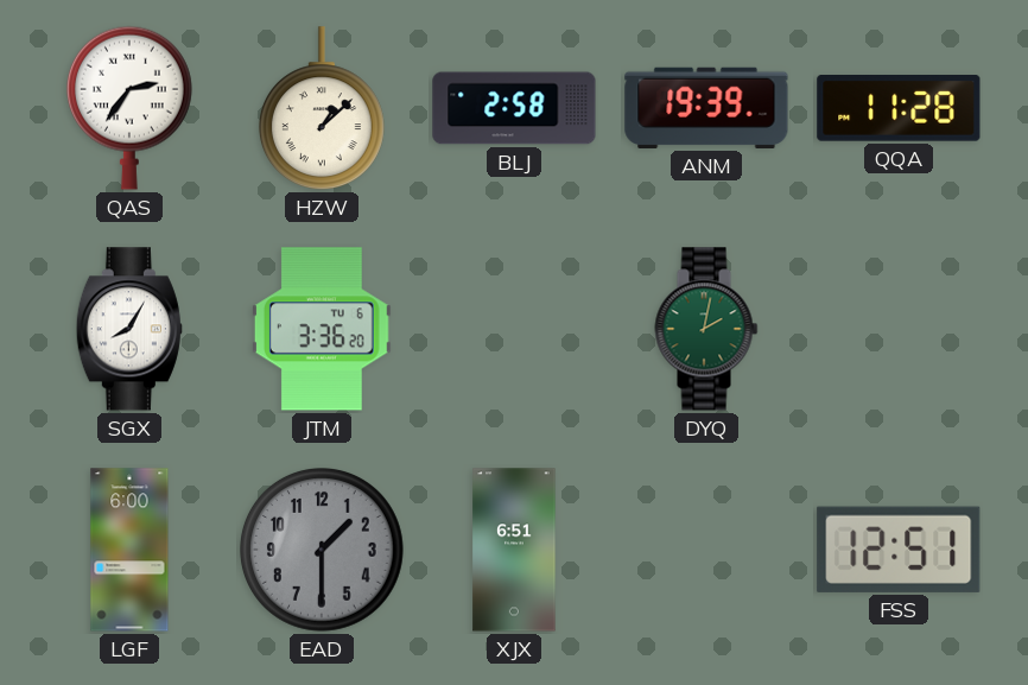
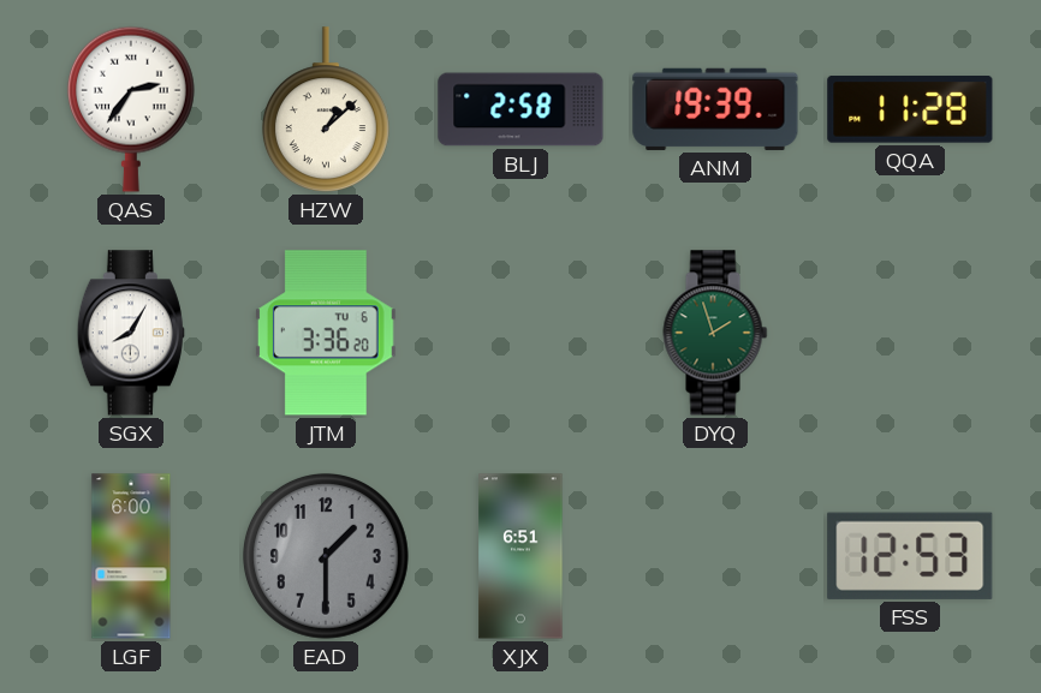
DYQ: 2:02 -> 1:57 (715, 333)
FSS: 12:51 -> 12:53 (910, 556)
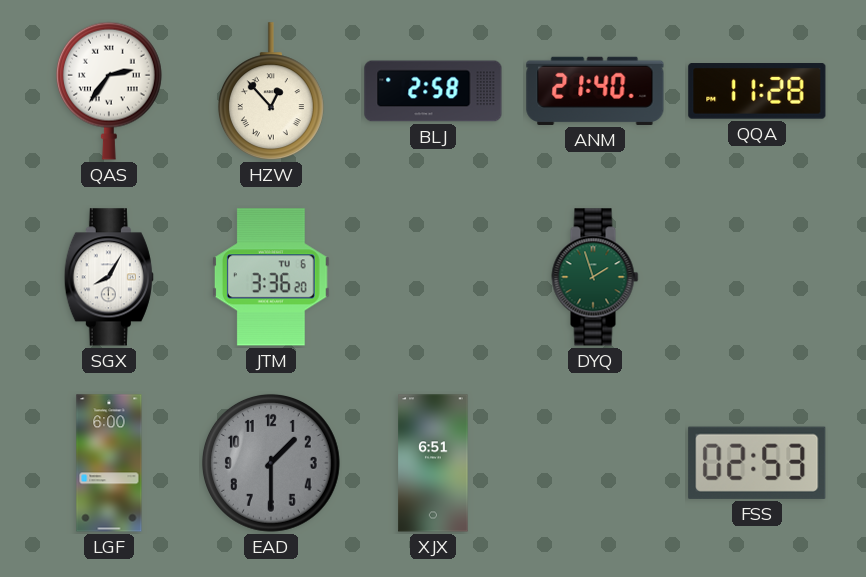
HZW: 1:08 -> 12:53 (271, 91)
ANM: 19:39 -> 21:40 (595, 91)
FSS: 12:53 -> 02:53 (757, 463)
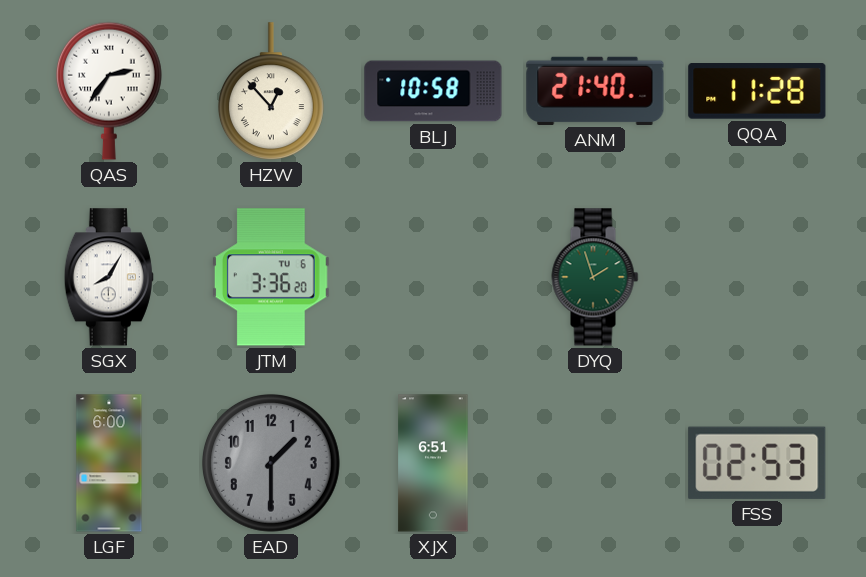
BLJ: 2:58 -> 10:58 (433, 91)
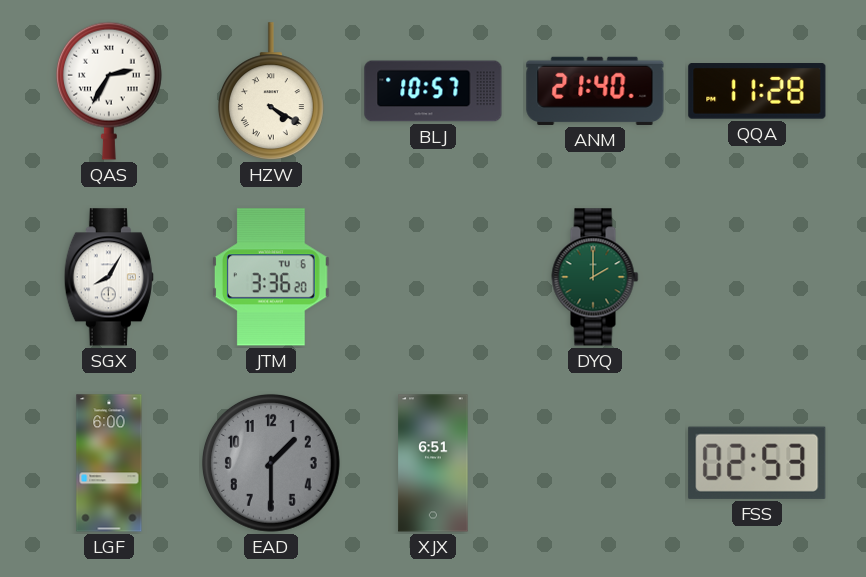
QAS: 2:36 -> 2:35 (109, 91)
HZW: 12:53 -> 4:20 (271, 91)
BLJ: 10:58 -> 10:57 (433, 91)
DYQ: 1:57 -> 2:00 (595, 277)
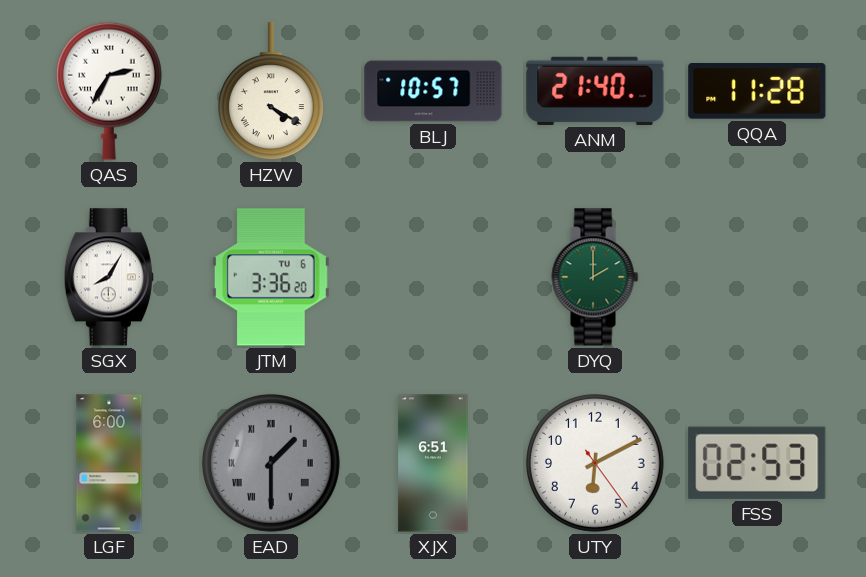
EAD numerals: Arabic -> Roman (271, 463)
UTY: none -> 6:10 (595, 463)
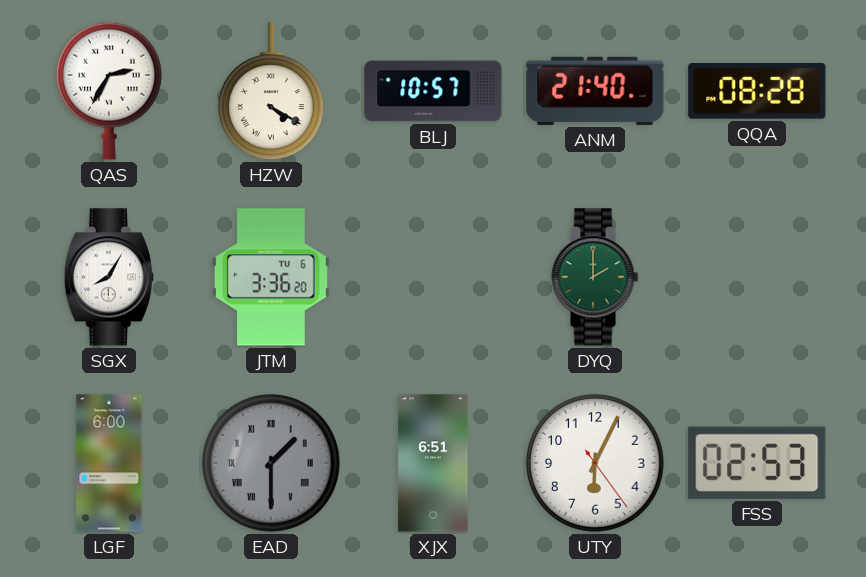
QQA: 11:28 -> 08:28 (757, 92)
UTY: 6:10 -> 6:04 (595, 463)
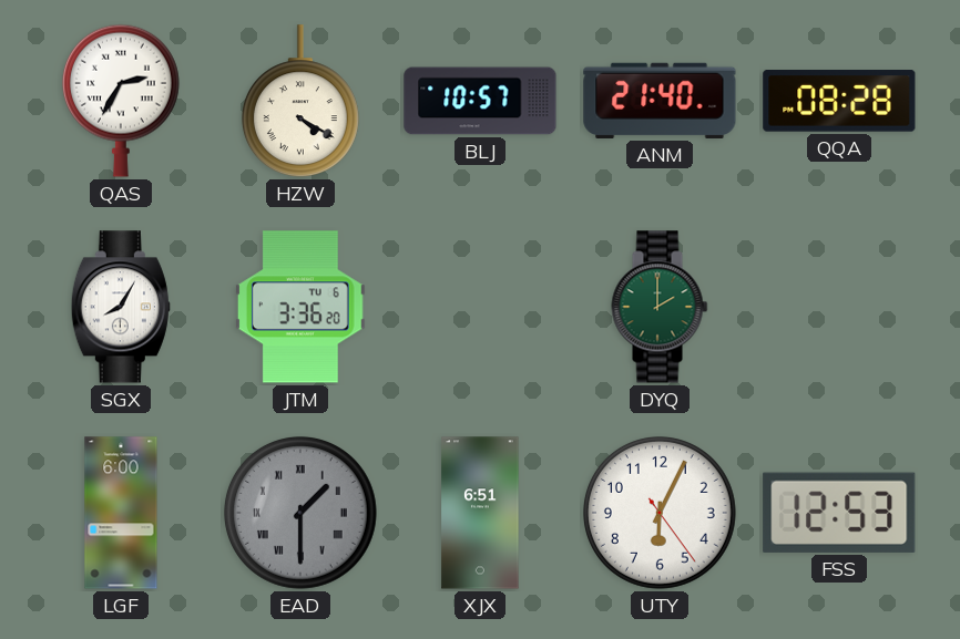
FSS: 02:53 -> 12:53 (839, 513)
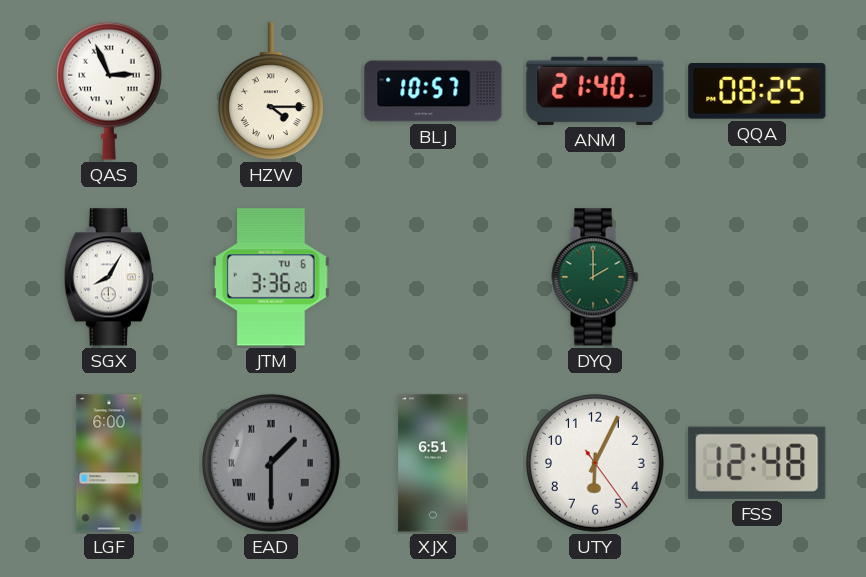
QAS: 2:35 -> 2:56 (109, 91)
HZW: 4:20 -> 4:15 (271, 91)
QQA: 08:28 -> 08:25 (757, 92)
FSS: 12:53 -> 12:48 (757, 463)
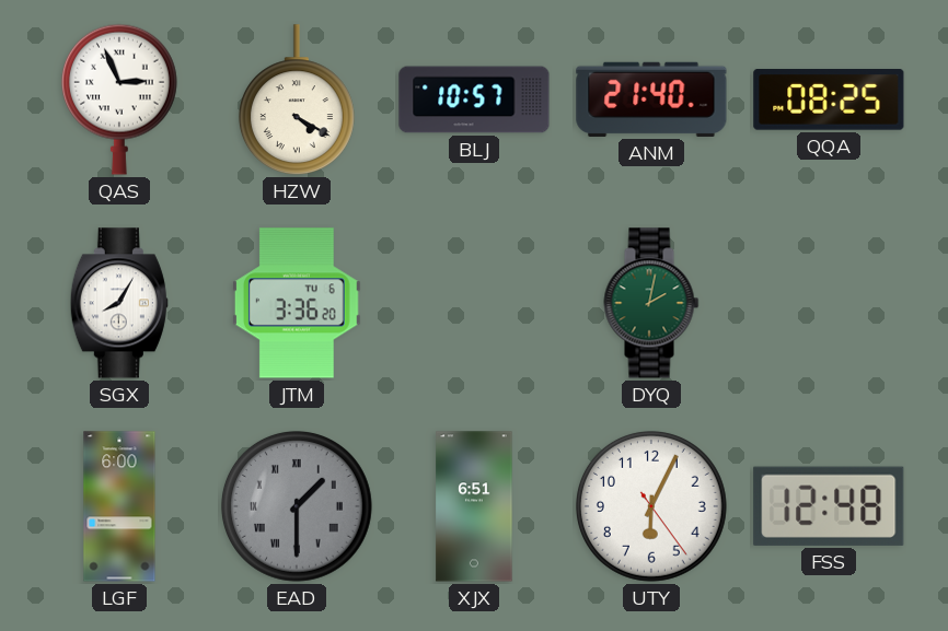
HZW: 4:15 -> 4:20 (297, 100)
DYQ: 2:00 -> 2:02 (651, 303)
